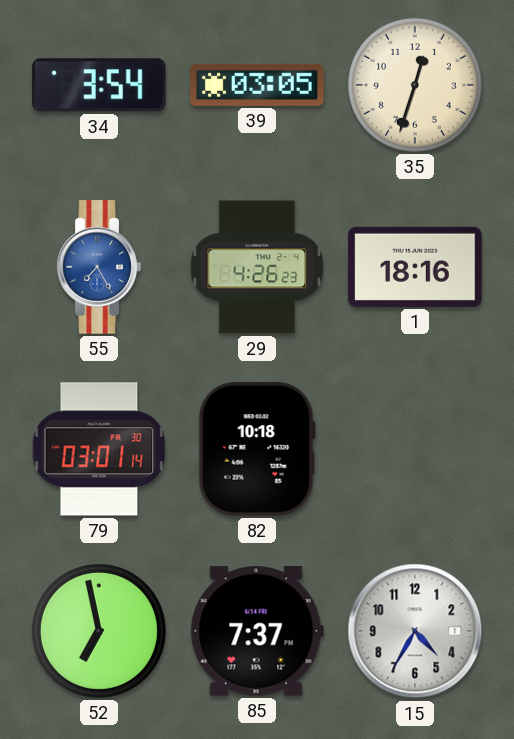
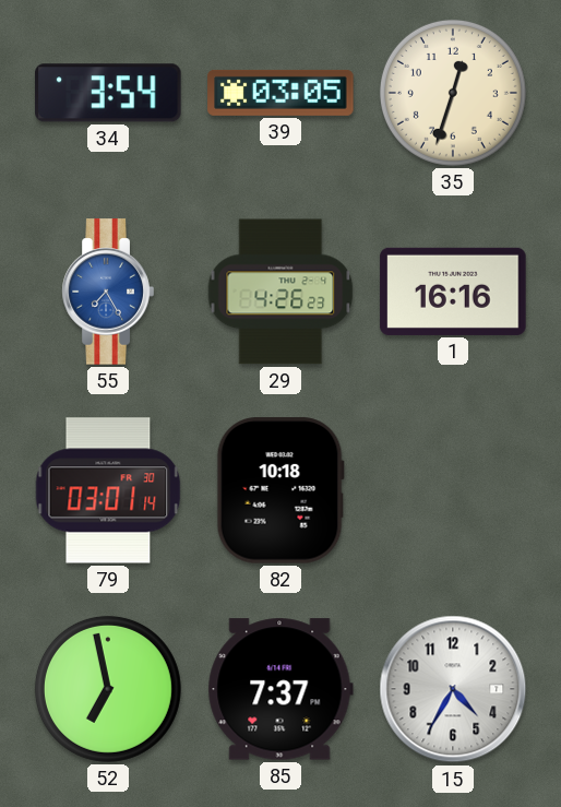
1: 18:16 -> 16:16 (453, 292)
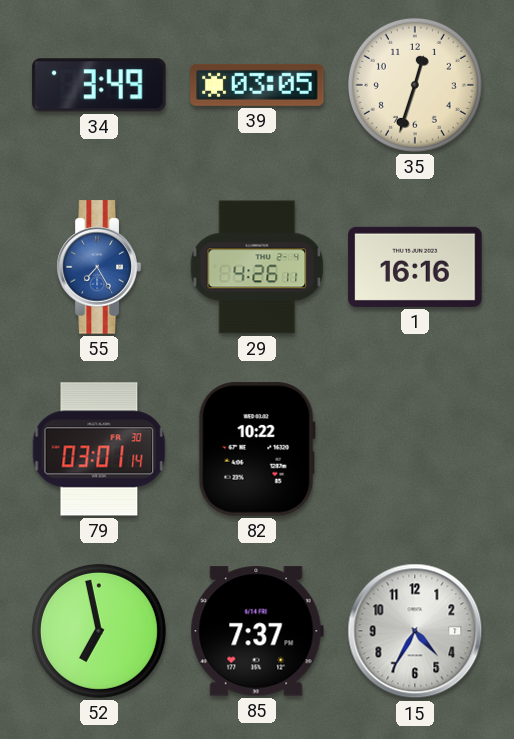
34: 3:54 -> 3:49 (99, 85)
29: 4:26:23 -> 4:26:11 (257, 267)
82: 10:18 -> 10:22 (257, 449)
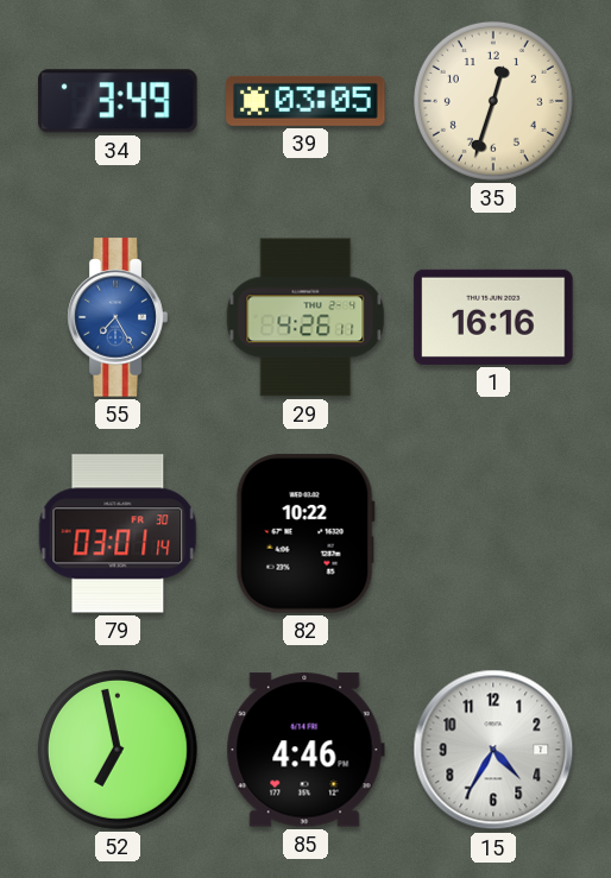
85: 7:37 -> 4:46 (305, 750)
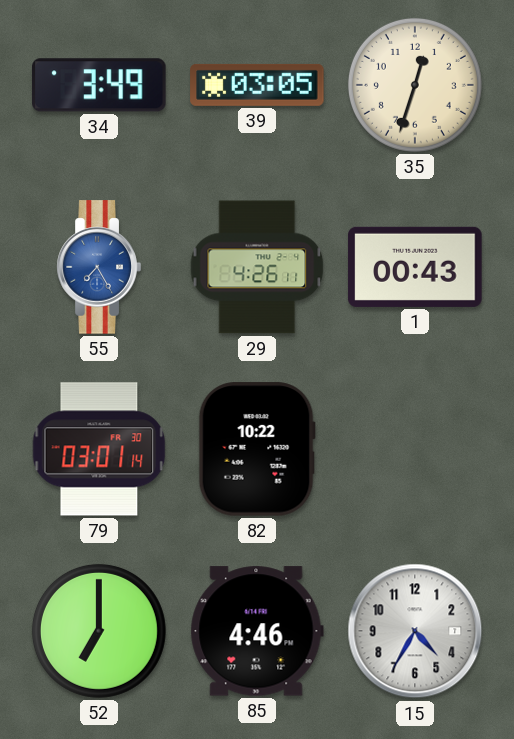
1: 16:16 -> 00:43 (415, 267)
52: 6:58 -> 7:00 (99, 631)
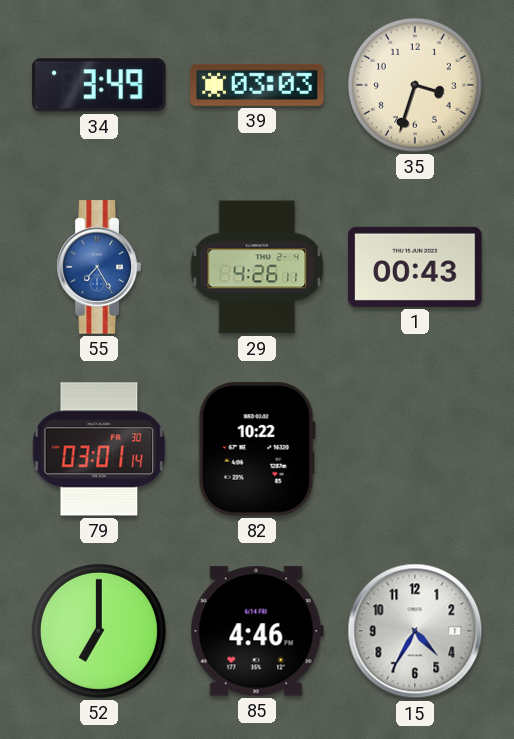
39: 03:05 -> 03:03 (257, 85)
35: 12:33 -> 3:33 (415, 85)
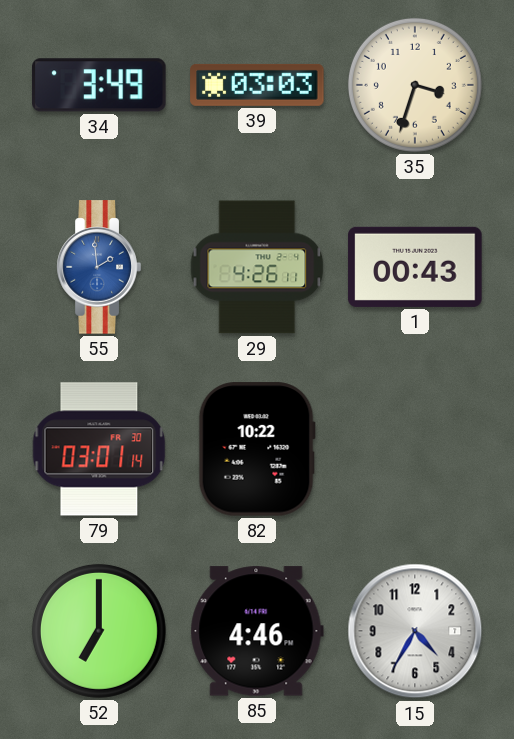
55: 7:25 -> 1:59 (99, 267)
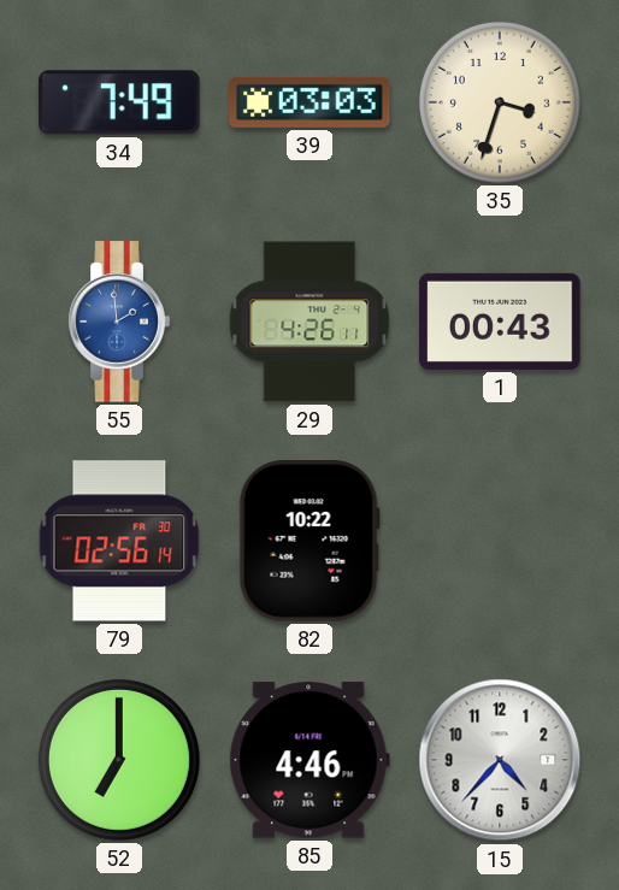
34: 3:49 -> 7:49 (119, 102)
79: 03:01 -> 02:56 (119, 541)
15: 4:35 -> 4:37 (500, 760)
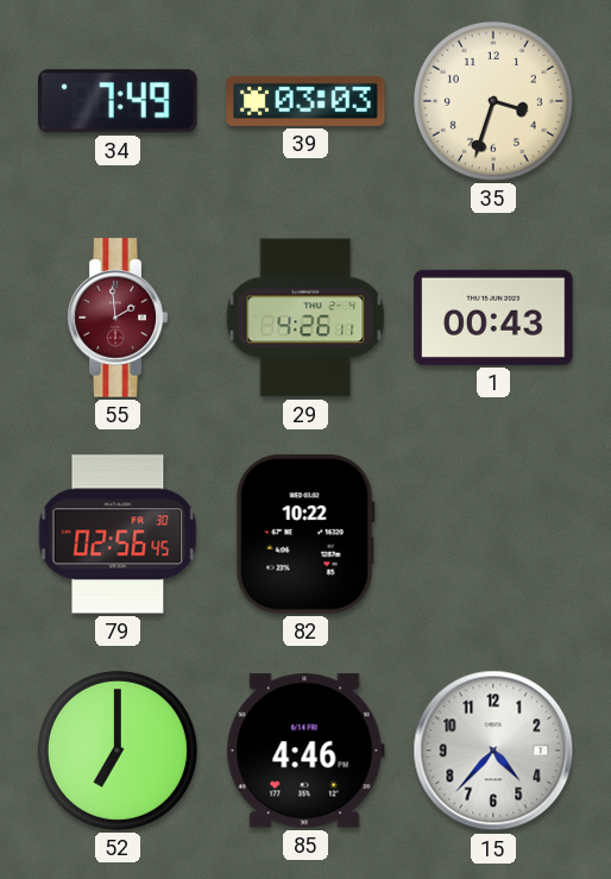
55 dial: blue -> burgundy (118, 318)
79: 02:56:14 -> 02:56:45 (118, 534)
